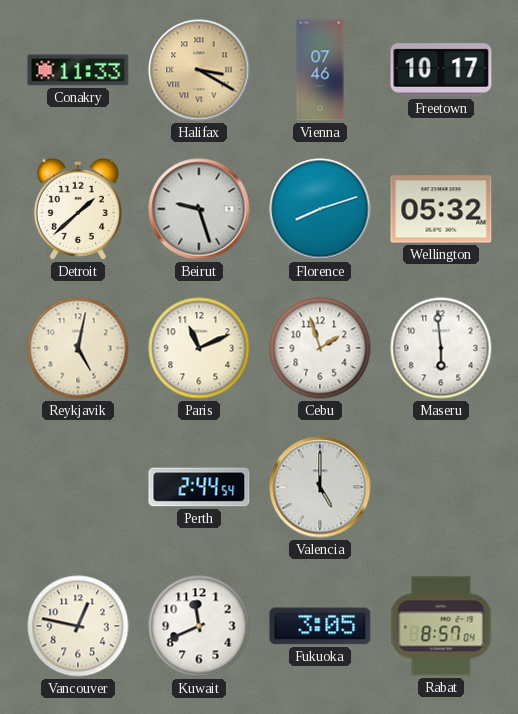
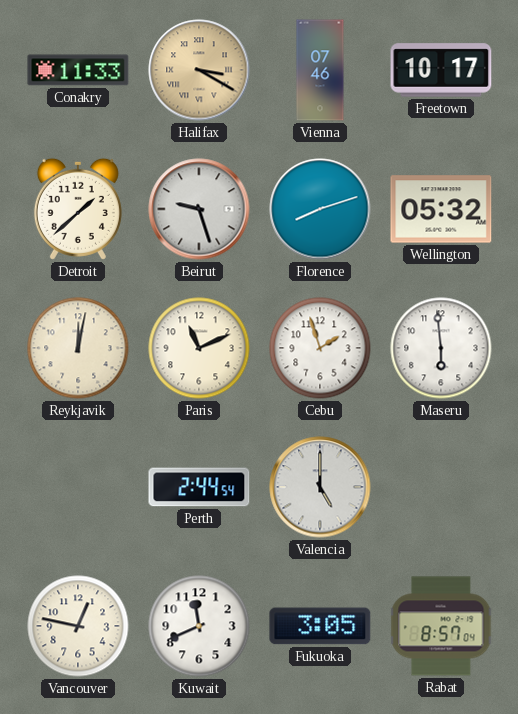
Reykjavik: 5:02 -> 12:02 (78, 348)
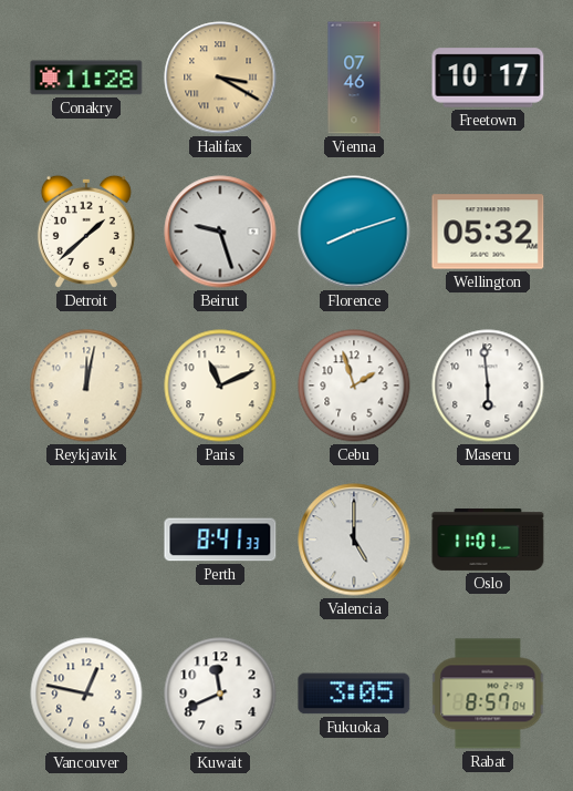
Conakry: 11:33 -> 11:28 (86, 78)
Perth: 2:44 -> 8:41 (220, 540)
Oslo: none -> 11:01 (488, 540)
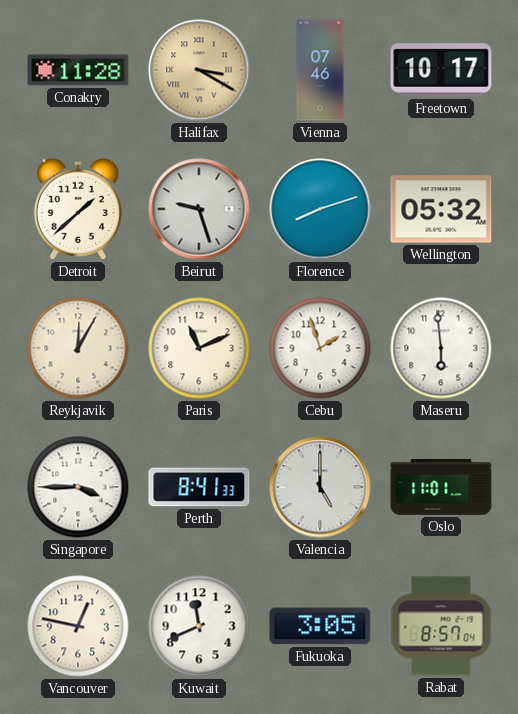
Reykjavik: 12:02 -> 12:05 (78, 348)
Singapore: none -> 3:45 (78, 487)
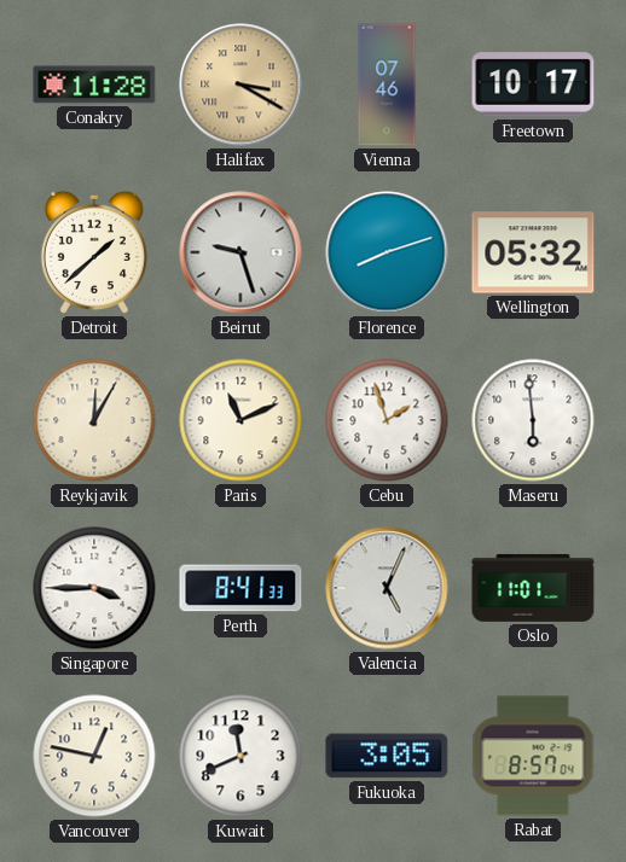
Valencia: 5:00 -> 5:04 (387, 588)
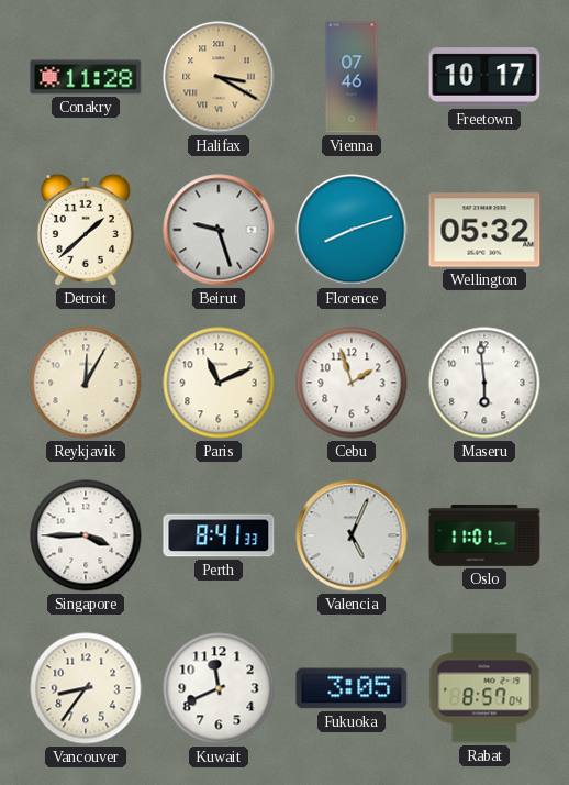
Vancouver: 12:47 -> 8:36 (86, 688)
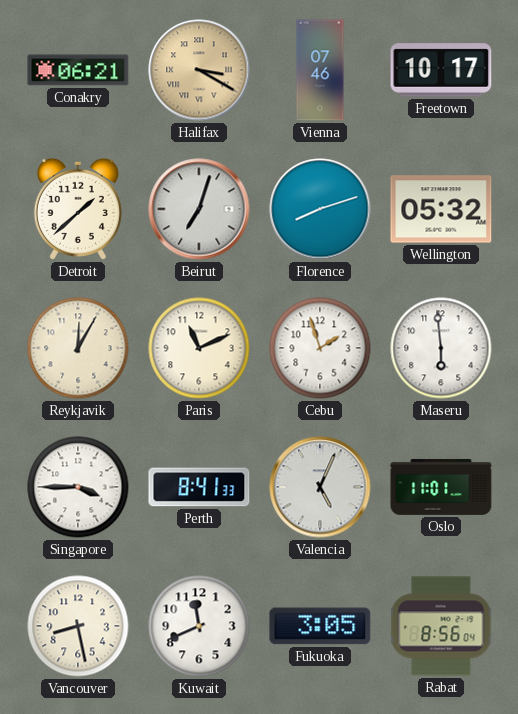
Conakry: 11:28 -> 06:21 (78, 70)
Beirut: 9:27 -> 7:03 (199, 209)
Vancouver: 8:36 -> 8:28 (78, 626)
Rabat: 8:57 -> 8:56 (441, 626)
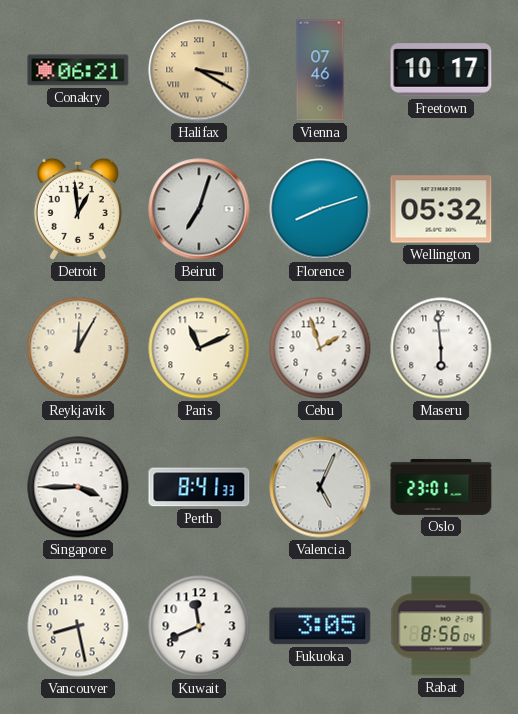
Detroit: 1:38 -> 12:59 (78, 209)
Oslo: 11:01 -> 23:01 (441, 487)
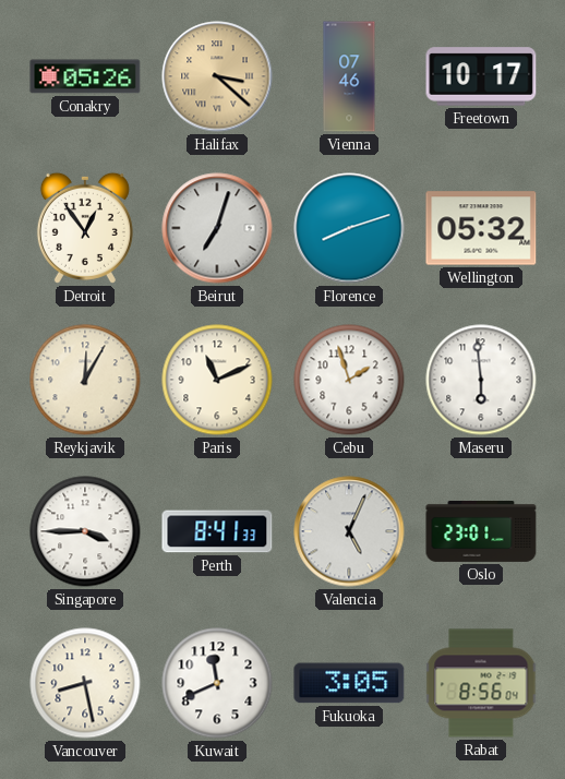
Conakry: 06:21 -> 05:26 (85, 76)
Halifax: 3:20 -> 3:22 (217, 76)
Detroit: 12:59 -> 12:54 (85, 228)
